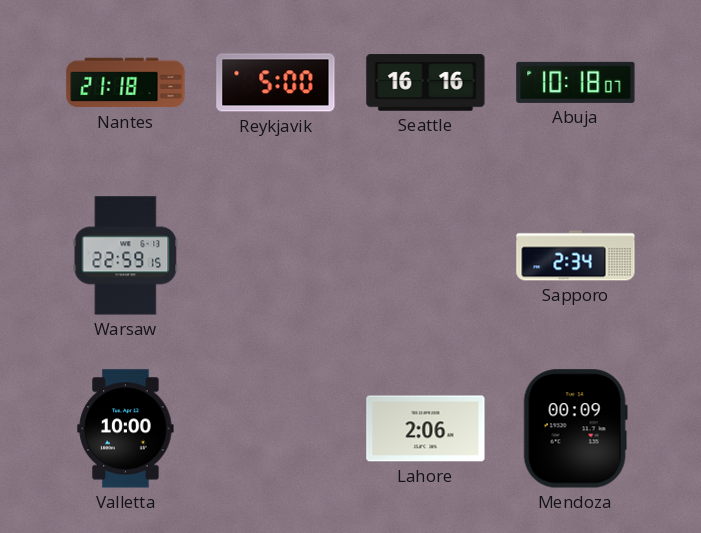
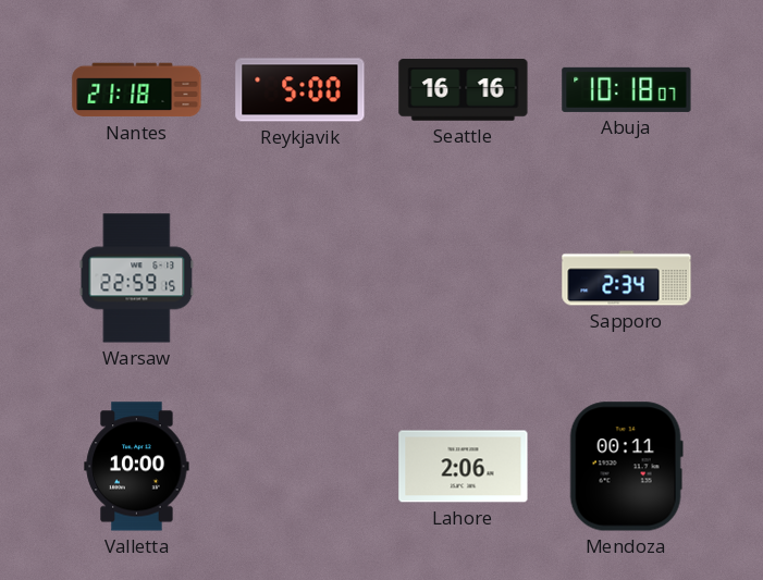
Mendoza: 00:09 -> 00:11 (626, 467)
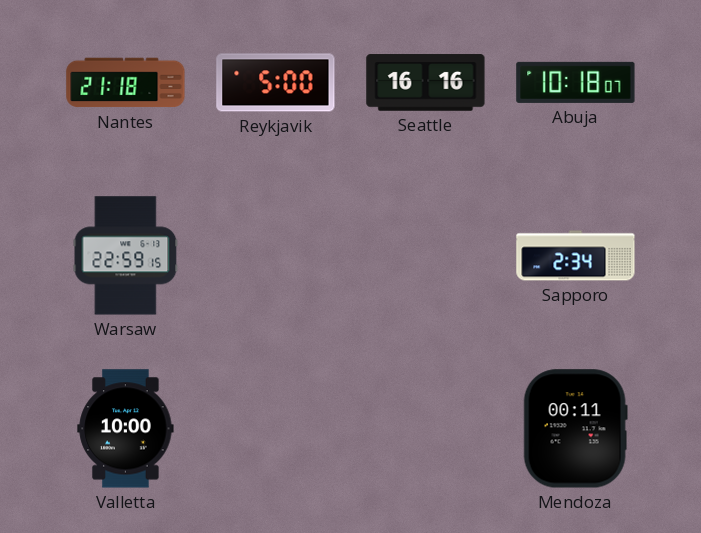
Lahore: 2:06 -> none (464, 467)
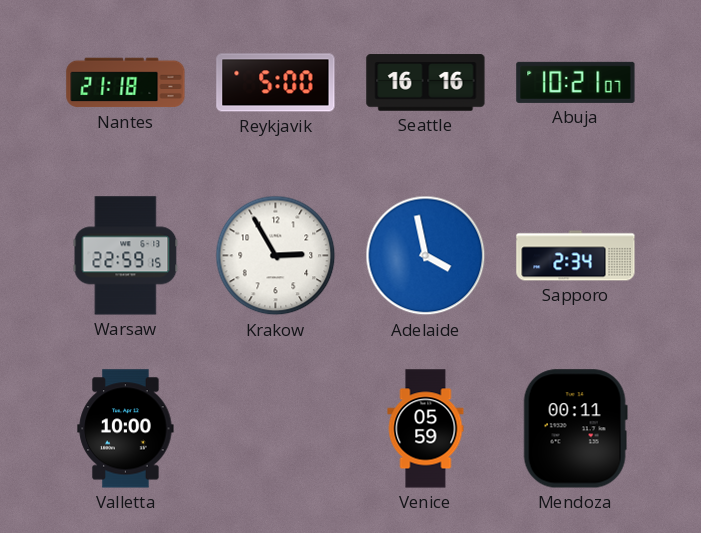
Abuja: 10:18 -> 10:21 (576, 82)
Krakow: none -> 2:55 (276, 256)
Adelaide: none -> 3:58 (426, 256)
Venice: none -> 05:59 (426, 429)
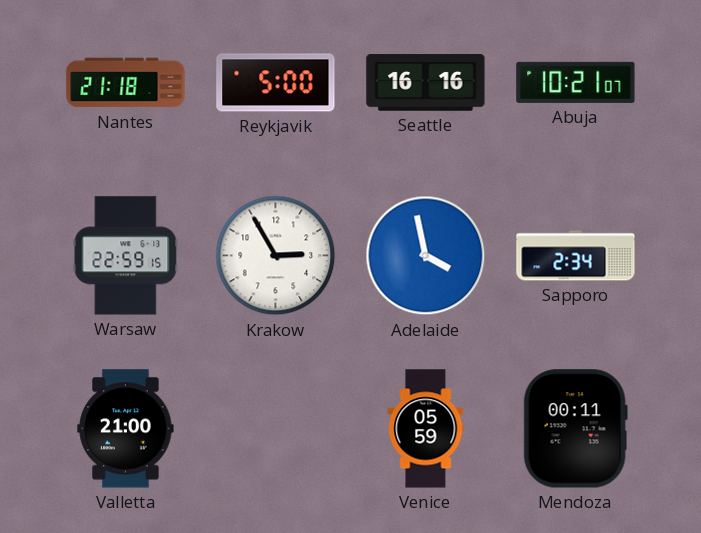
Valletta: 10:00 -> 21:00 (126, 429)
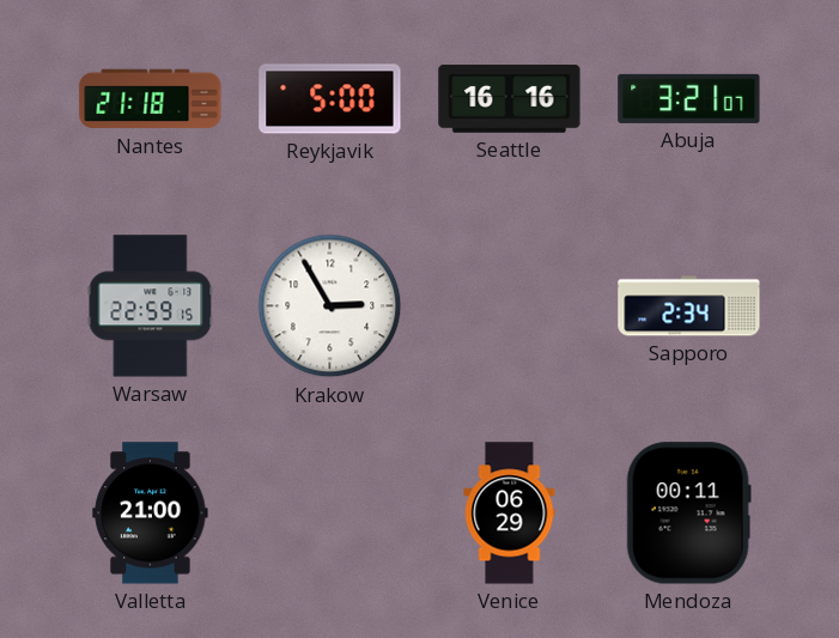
Abuja: 10:21 -> 3:21 (689, 98)
Adelaide: 3:58 -> none (426, 256)
Venice: 05:59 -> 06:29 (510, 514)
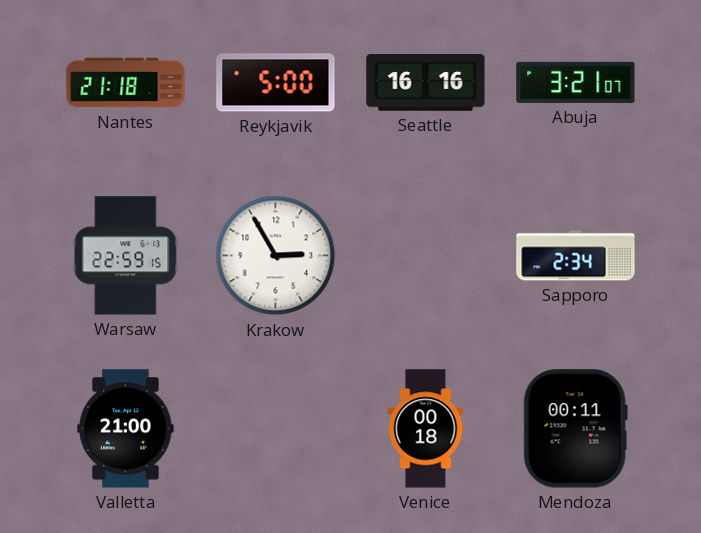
Venice: 06:29 -> 00:18 (426, 429)
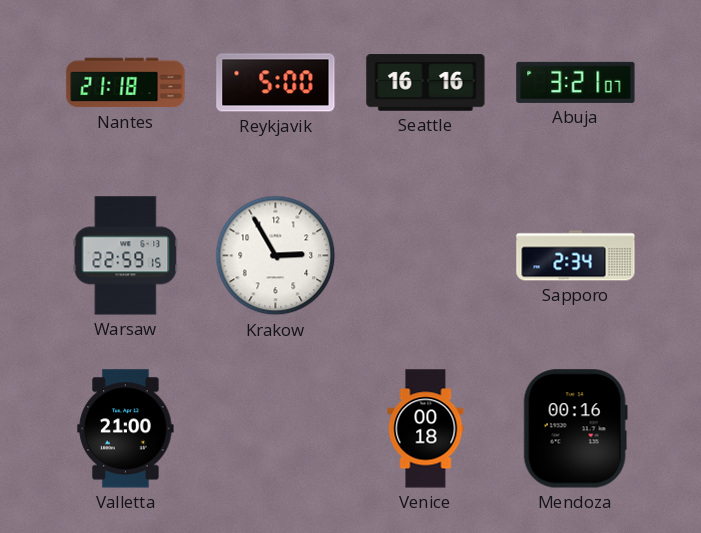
Mendoza: 00:11 -> 00:16 (575, 429)
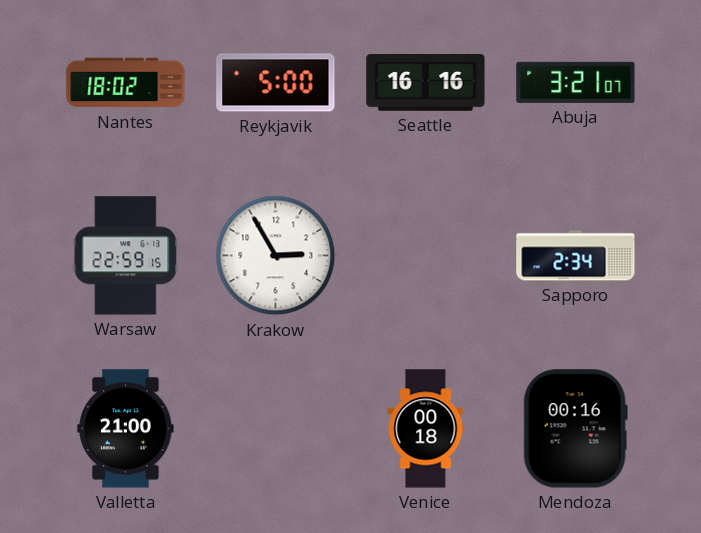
Nantes: 21:18 -> 18:02 (126, 83)
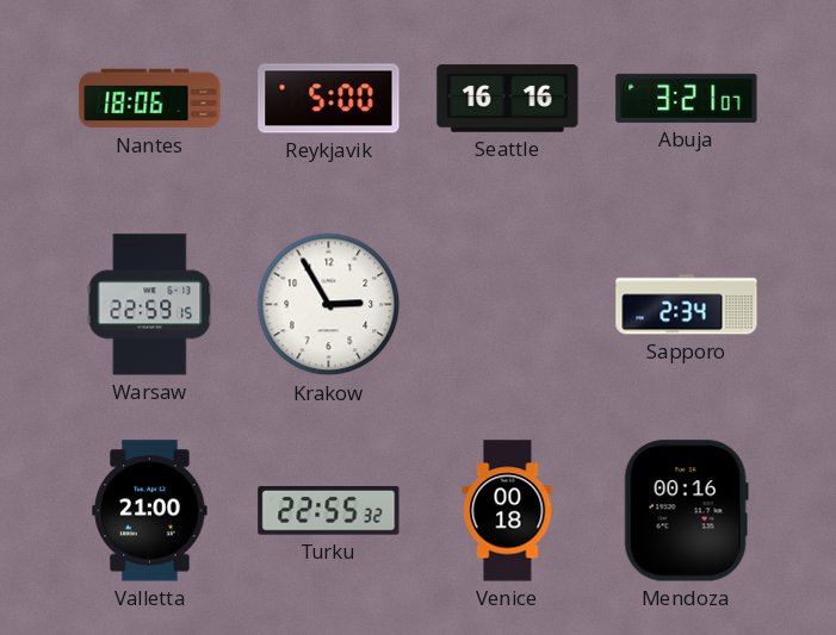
Nantes: 18:02 -> 18:06 (150, 99)
Turku: none -> 22:55 (329, 511)
